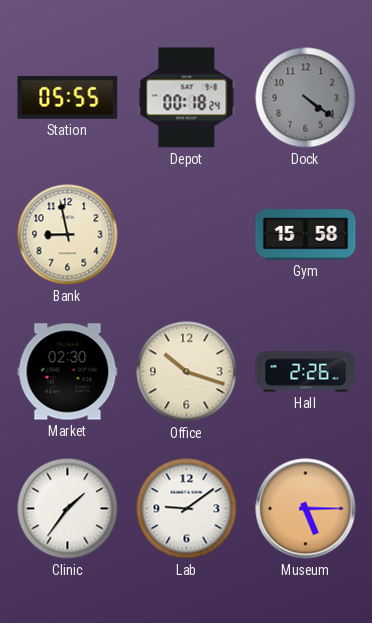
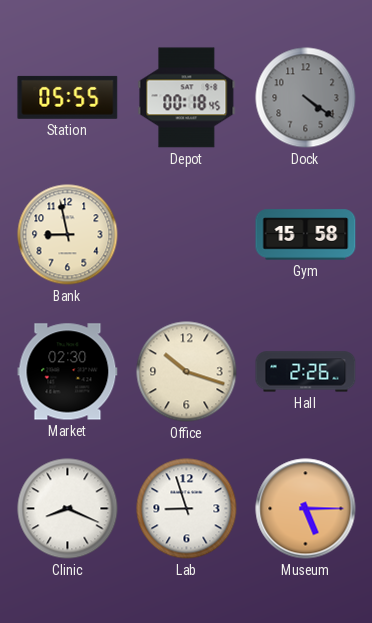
Depot: 00:18:24 -> 00:18:45 (187, 98)
Clinic: 1:36 -> 8:19 (68, 509)
Lab: 9:09 -> 8:57 (187, 509)
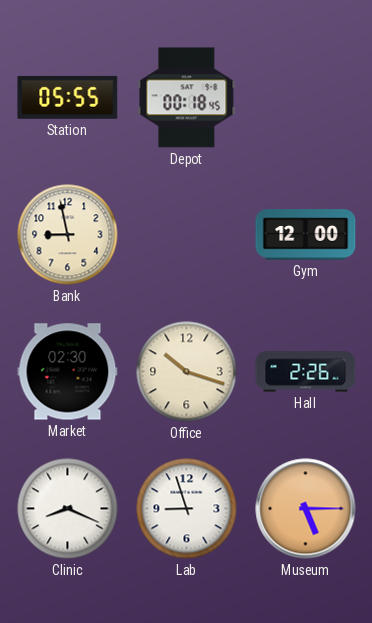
Dock: 4:21 -> none (306, 98)
Gym: 15:58 -> 12:00 (306, 235)
